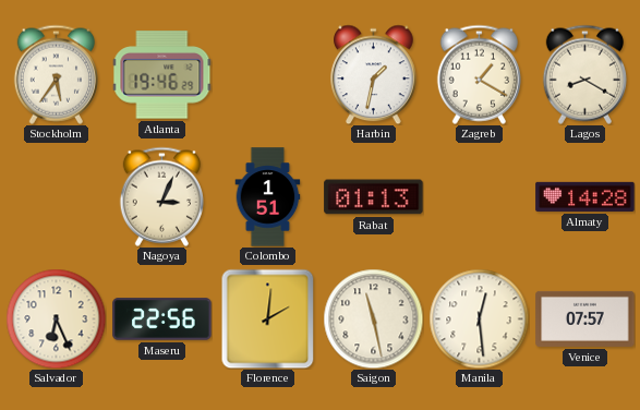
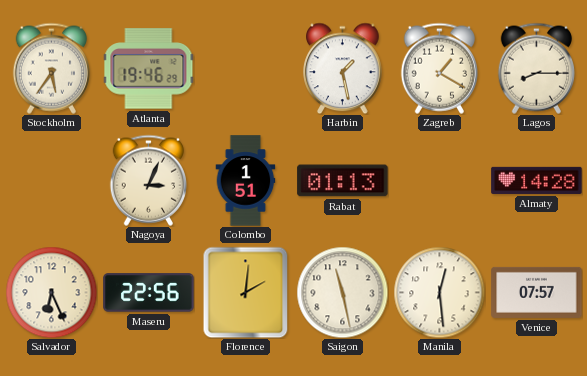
Harbin: 1:32 -> 1:28 (343, 68)
Lagos: 8:20 -> 8:15 (536, 68)
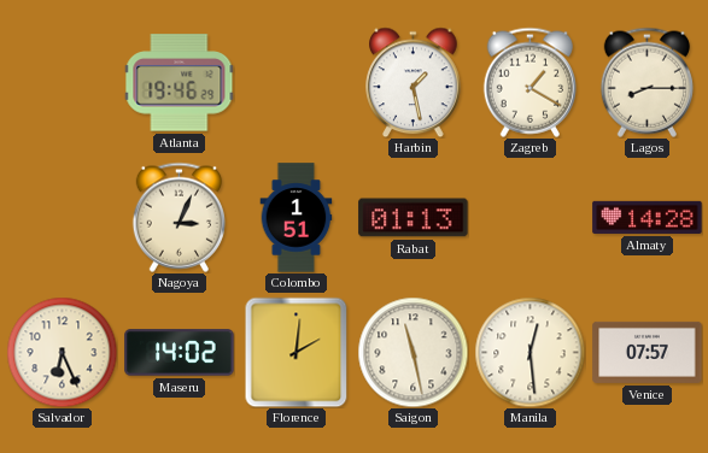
Stockholm: 5:36 -> none (51, 68)
Maseru: 22:56 -> 14:02 (180, 353)
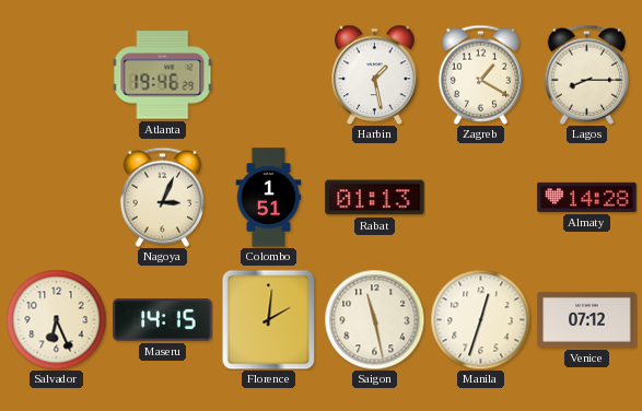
Maseru: 14:02 -> 14:15 (163, 320)
Manila: 12:29 -> 12:33 (480, 319)
Venice: 07:57 -> 07:12 (587, 319)
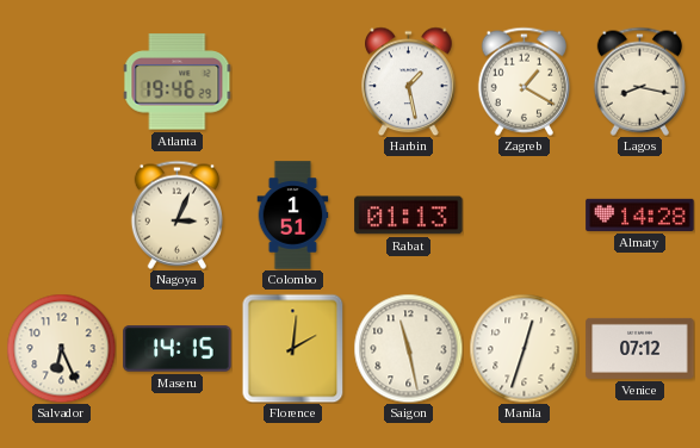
Lagos: 8:15 -> 8:17 (639, 81)
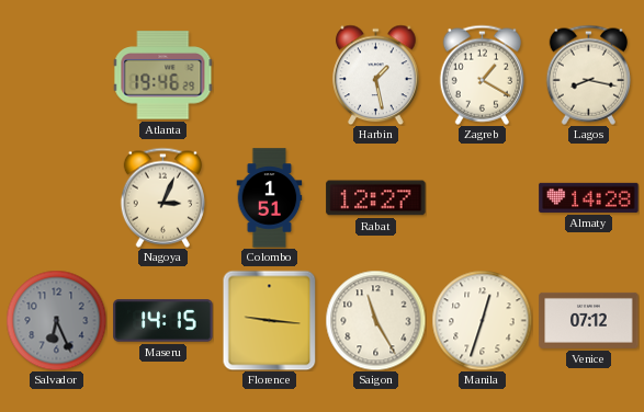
Rabat: 01:13 -> 12:27 (376, 198)
Salvador dial: cream -> grey (56, 320)
Florence: 2:01 -> 9:16 (270, 320)
Saigon: 11:28 -> 11:25 (375, 320)
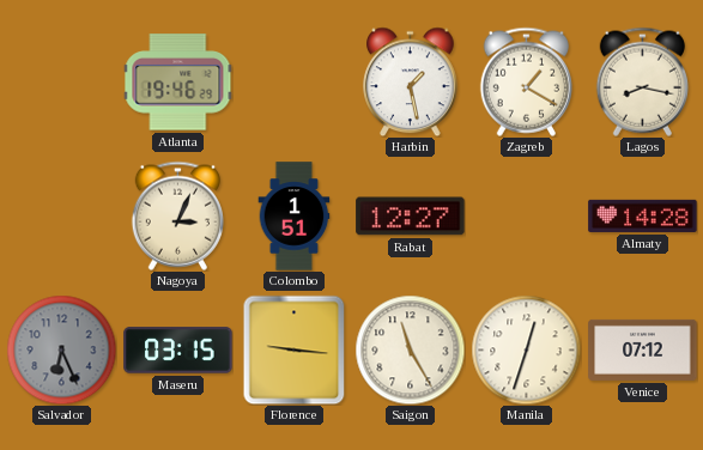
Maseru: 14:15 -> 03:15 (178, 351)
